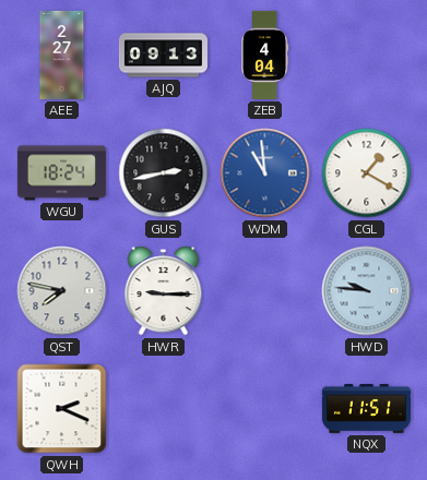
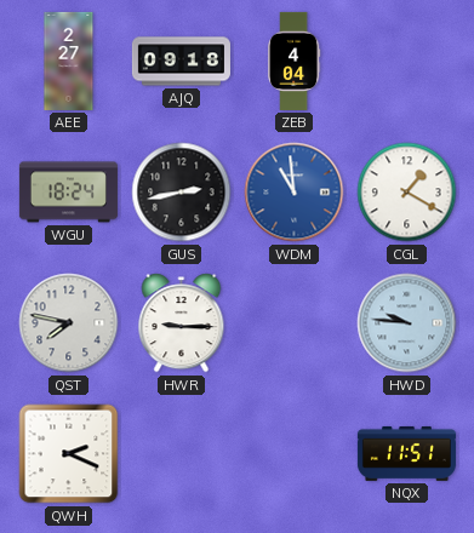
AJQ: 09:13 -> 09:18 (181, 62)
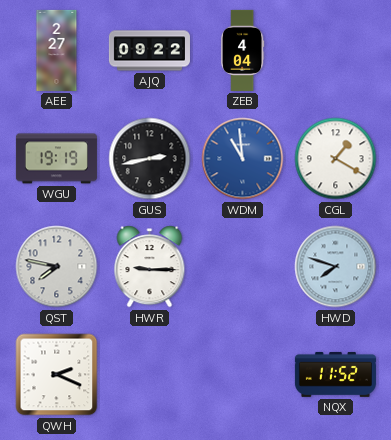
AJQ: 09:18 -> 09:22 (149, 51)
WGU: 18:24 -> 19:19 (56, 159)
HWD: 9:46 -> 7:48 (336, 267)
NQX: 11:51 -> 11:52 (335, 374)
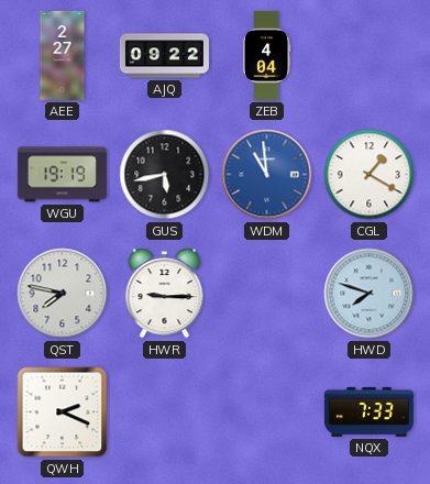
GUS: 2:43 -> 5:43 (165, 175)
NQX: 11:52 -> 7:33 (368, 411)
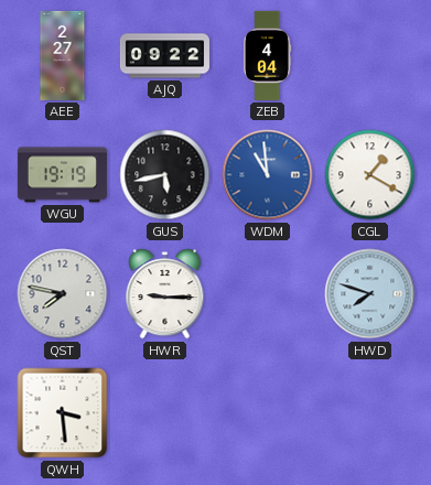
QWH: 2:19 -> 3:29 (63, 413)
NQX: 7:33 -> none (368, 411)
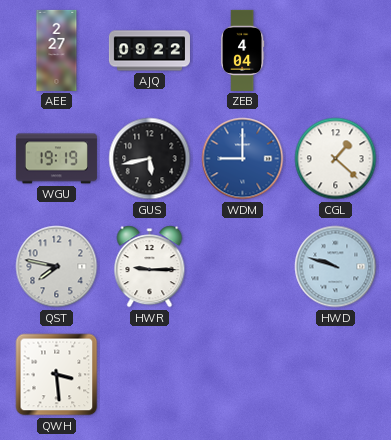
WDM: 10:59 -> 9:00 (243, 159)
CGL: 1:20 -> 1:22 (336, 159)
HWD: 7:48 -> 9:48 (336, 267)
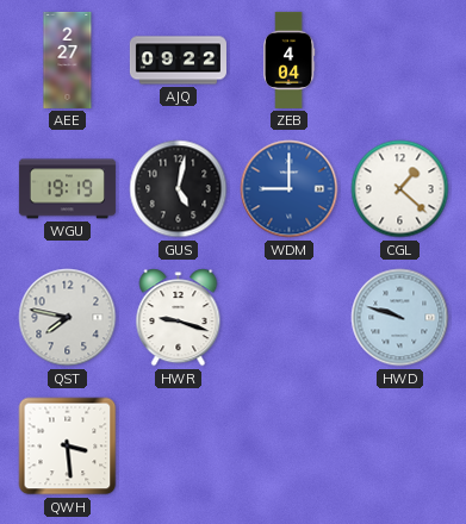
GUS: 5:43 -> 5:02 (179, 189)
HWR: 9:15 -> 9:18 (179, 318)
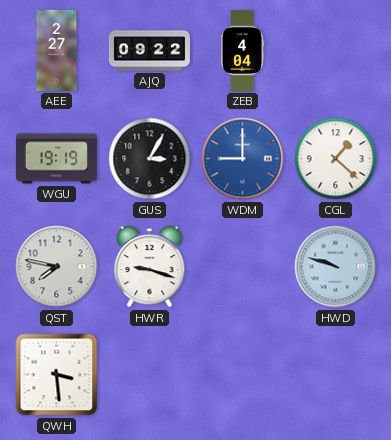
GUS: 5:02 -> 3:05 (150, 159)
